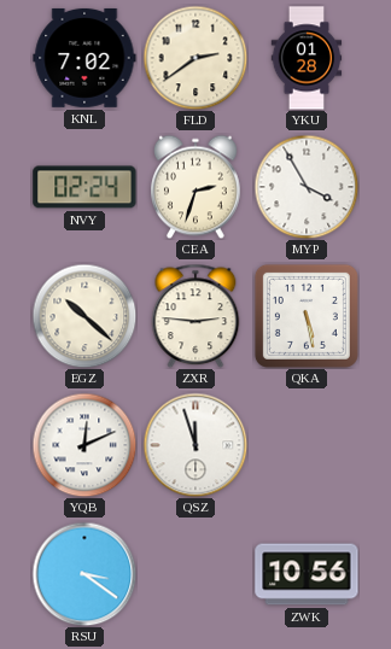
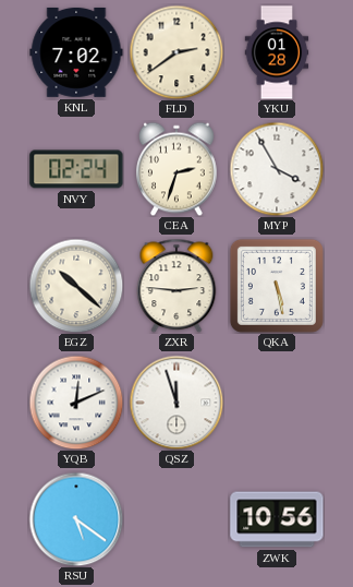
RSU: 3:21 -> 5:21 (76, 519)
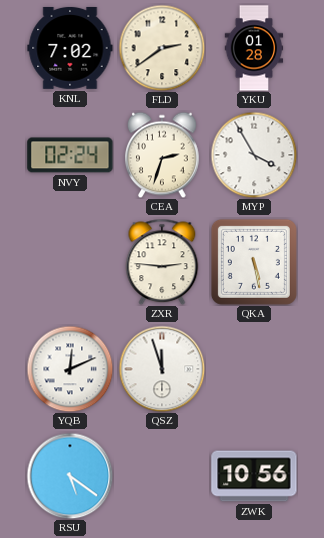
EGZ: 10:22 -> none (76, 286)
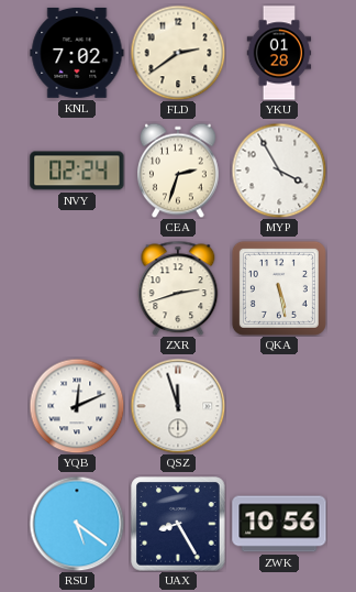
ZXR: 2:46 -> 2:42 (178, 288)
UAX: none -> 8:25 (178, 524)
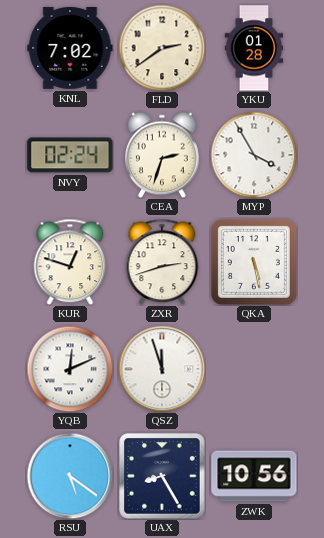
KUR: none -> 12:48 (70, 262)
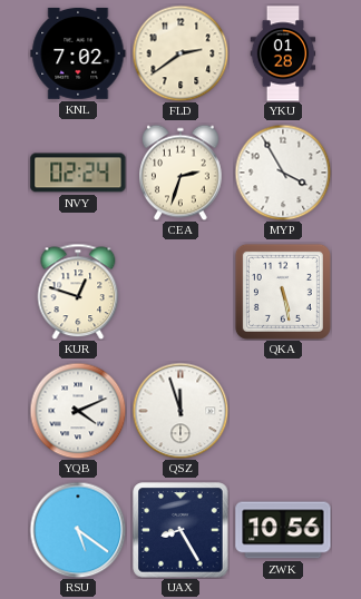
ZXR: 2:42 -> none (162, 262)
YQB: 12:11 -> 4:11 (78, 411)
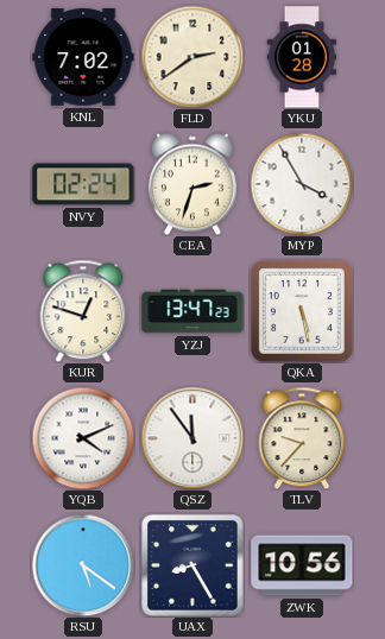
YZJ: none -> 13:47 (192, 311)
QSZ: 11:57 -> 11:54 (192, 438)
TLV: none -> 9:37 (302, 438)
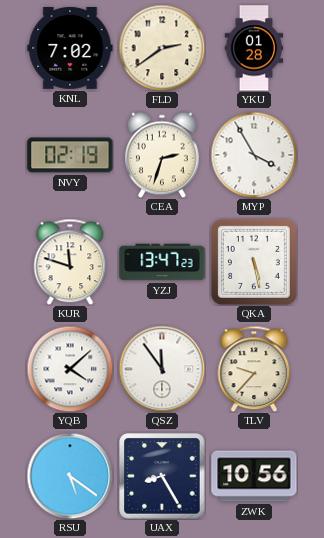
NVY: 02:24 -> 02:19 (70, 155)
KUR: 12:48 -> 11:48 (70, 262)
YQB: 4:11 -> 4:08 (70, 369)
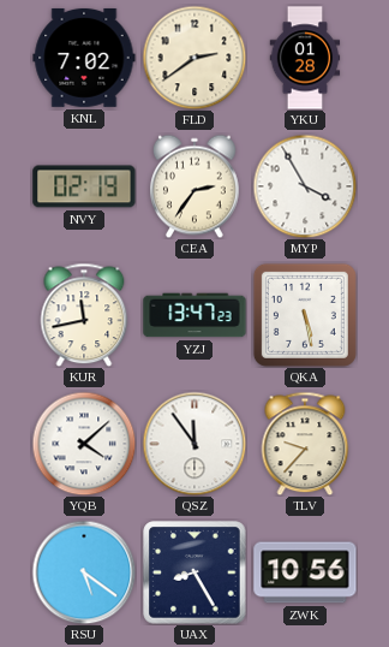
CEA: 2:33 -> 2:36 (196, 186)
KUR: 11:48 -> 11:43 (84, 315)
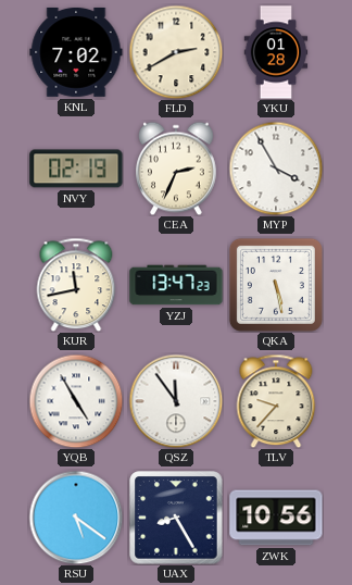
FLD: 2:39 -> 2:40 (176, 52)
CEA: 2:36 -> 2:34 (177, 169)
YQB: 4:08 -> 4:55 (76, 401)
